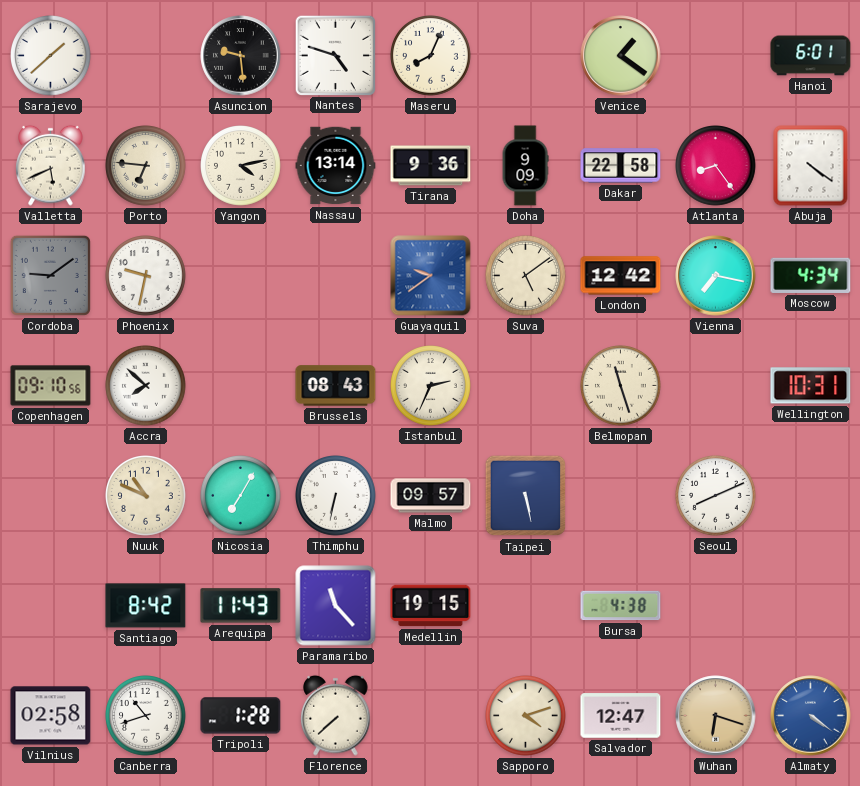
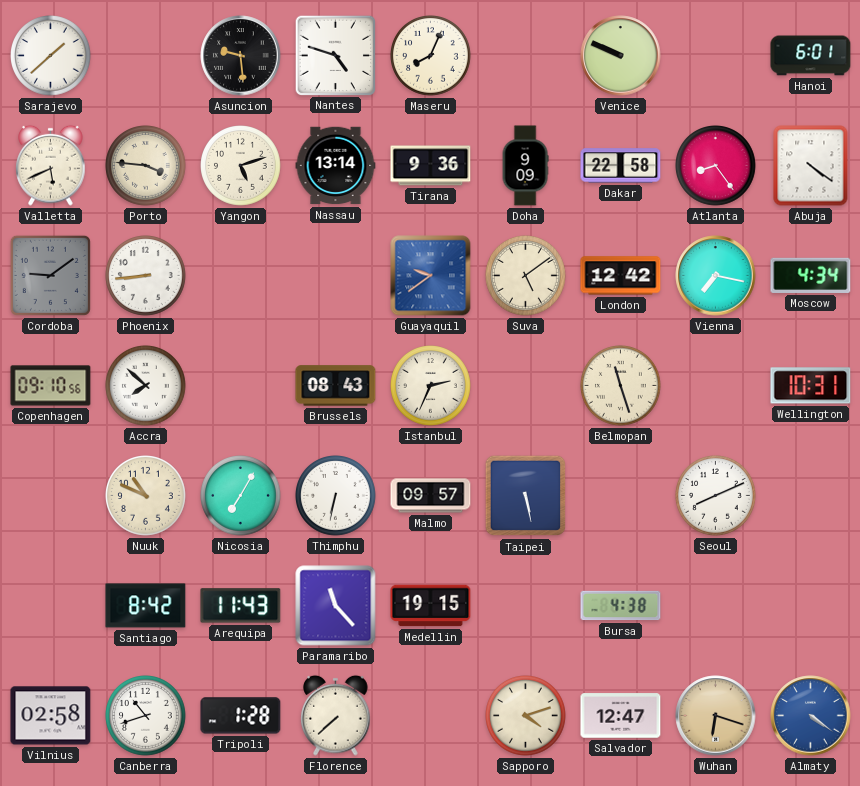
Venice: 1:21 -> 9:49 (621, 56)
Porto: 6:46 -> 3:46 (146, 166)
Yangon: 4:13 -> 5:12 (241, 166)
Phoenix: 9:32 -> 8:44 (146, 276)
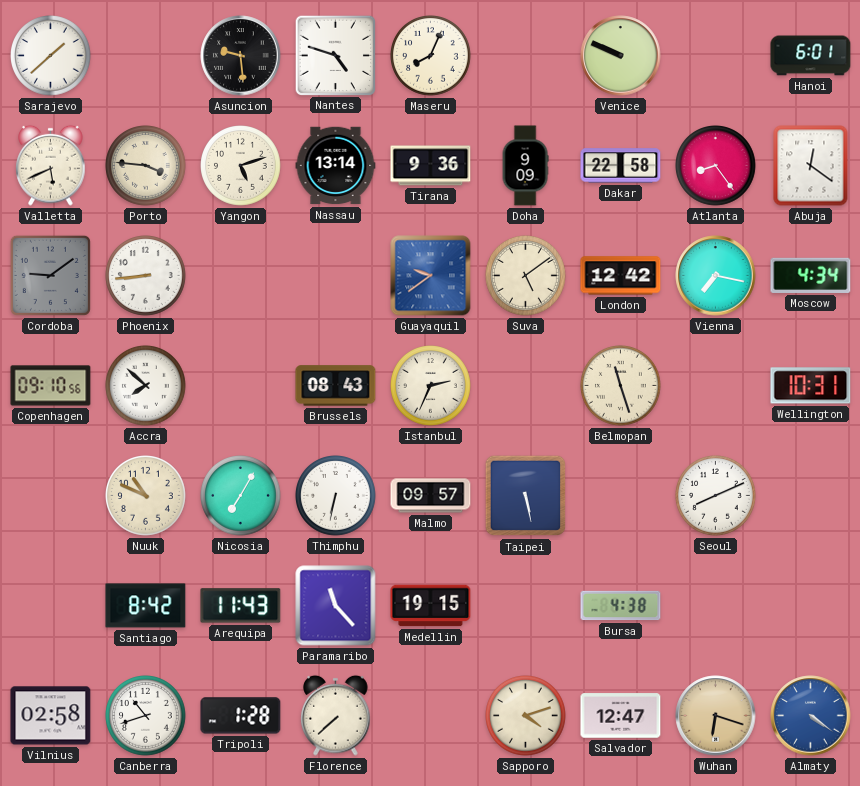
Abuja: 4:21 -> 12:21 (811, 166)
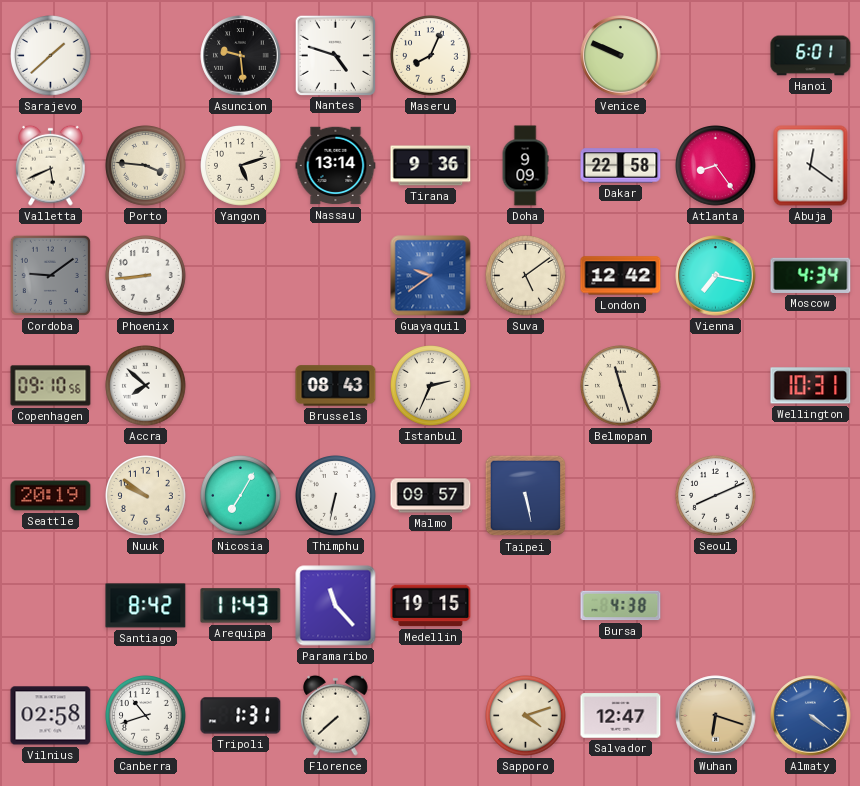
Seattle: none -> 20:19 (51, 496)
Nuuk: 10:49 -> 9:51 (146, 496)
Tripoli: 1:28 -> 1:31 (241, 716)
